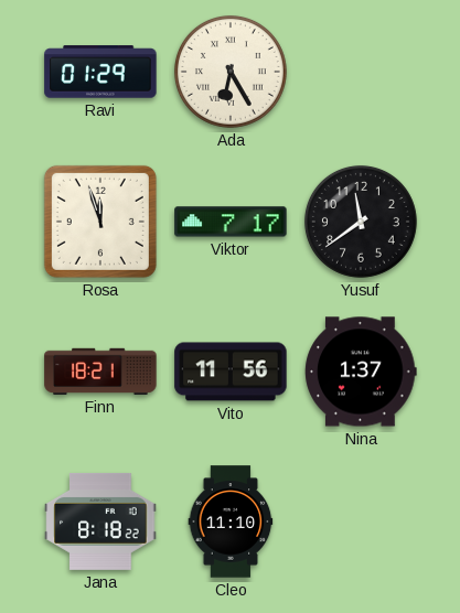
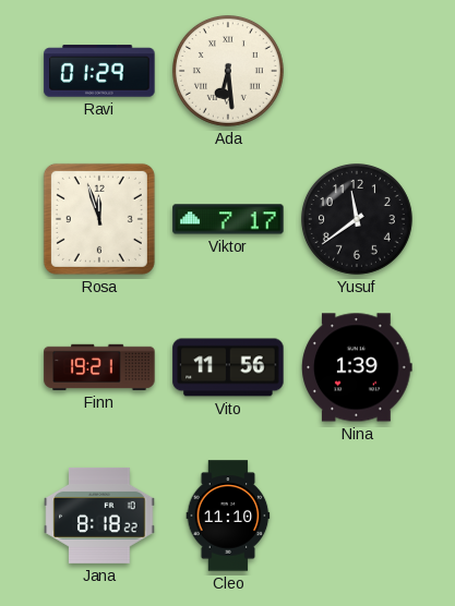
Ada: 6:25 -> 6:29 (228, 71)
Finn: 18:21 -> 19:21 (99, 367)
Nina: 1:37 -> 1:39 (357, 367)
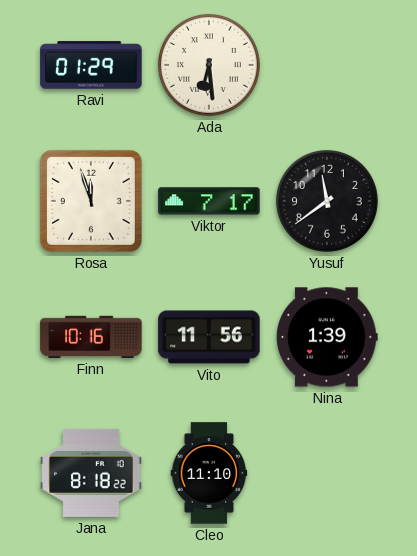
Finn: 19:21 -> 10:16 (91, 337)
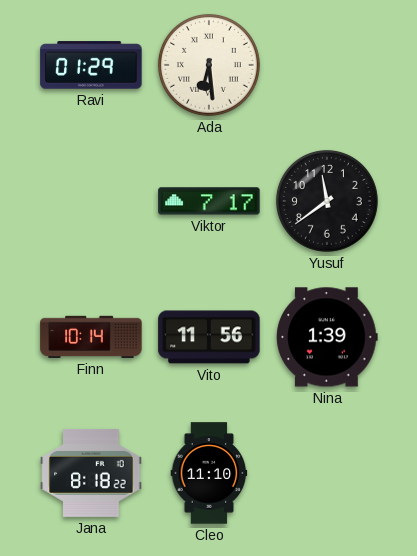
Rosa: 11:57 -> none (91, 201)
Finn: 10:16 -> 10:14 (91, 337)
